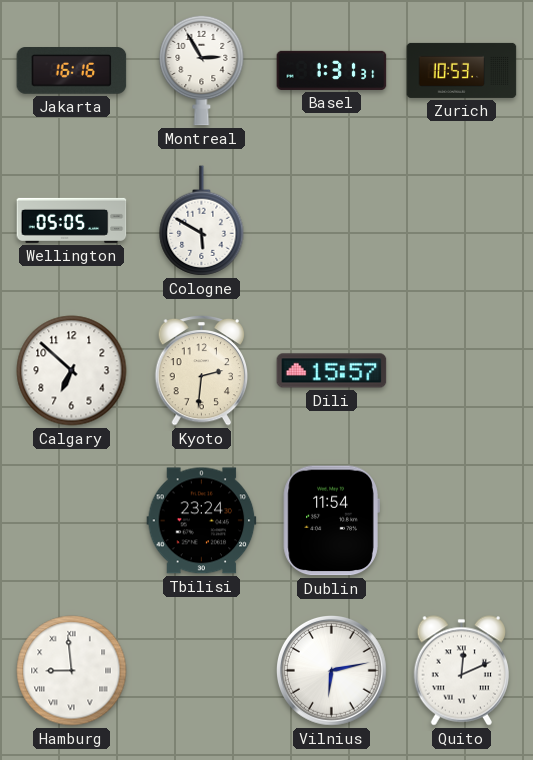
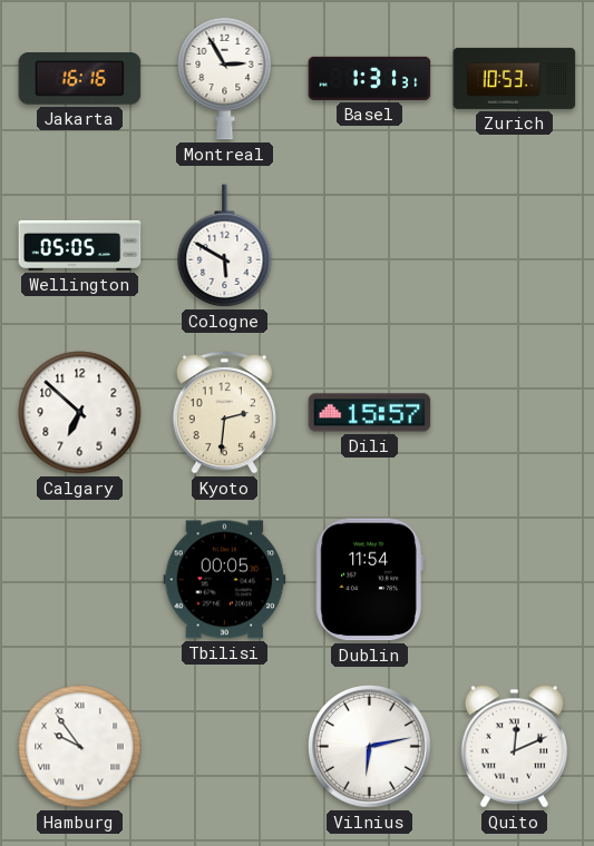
Tbilisi: 23:24 -> 00:05 (225, 580)
Hamburg: 8:59 -> 9:54 (80, 747)
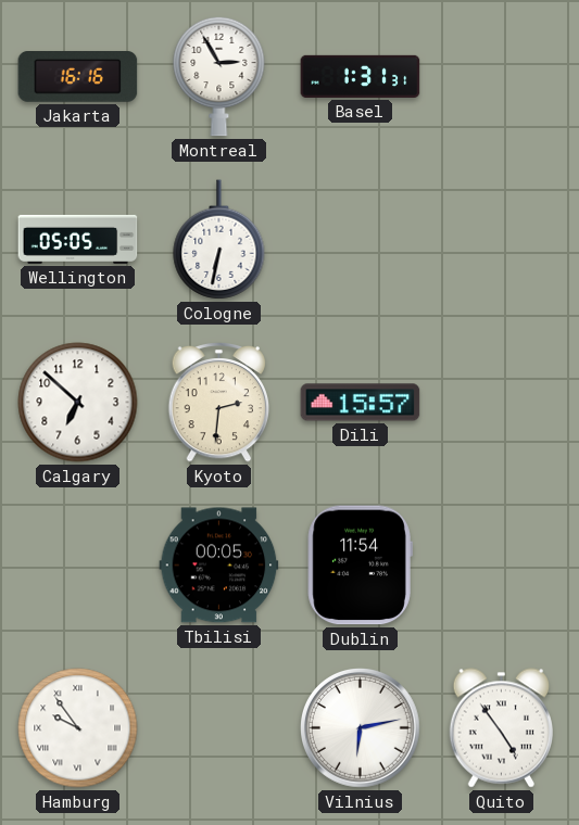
Zurich: 10:53 -> none (515, 78)
Cologne: 5:50 -> 6:32 (219, 240)
Quito: 12:11 -> 4:54 (501, 728)
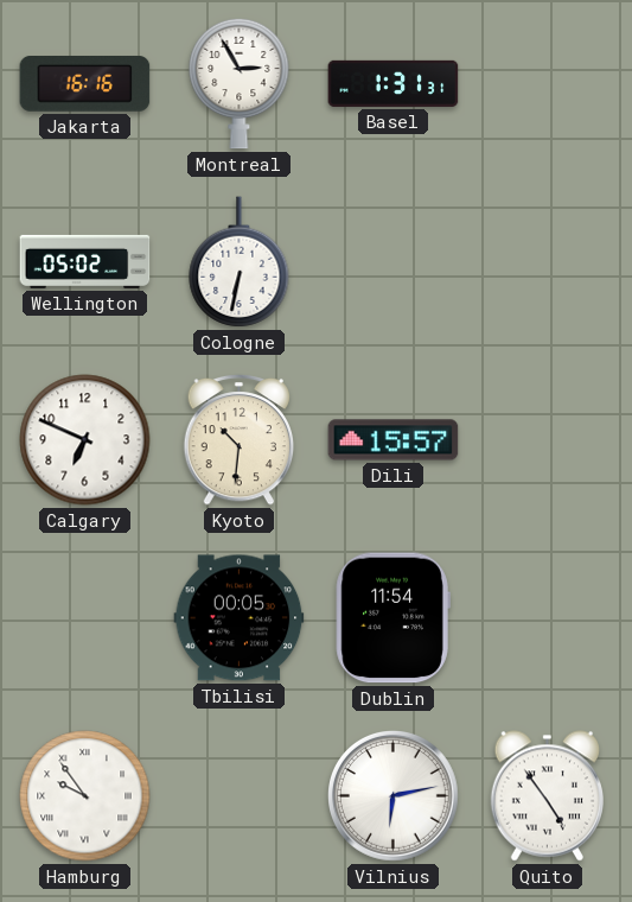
Wellington: 05:05 -> 05:02 (85, 261)
Calgary: 6:52 -> 6:49 (85, 440)
Kyoto: 2:31 -> 10:31 (240, 439)
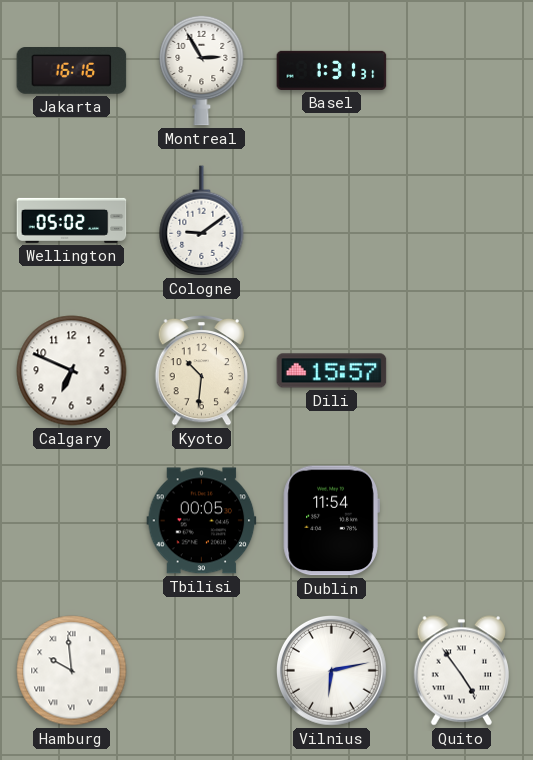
Cologne: 6:32 -> 9:09 (202, 221)
Hamburg: 9:54 -> 9:59 (72, 671)
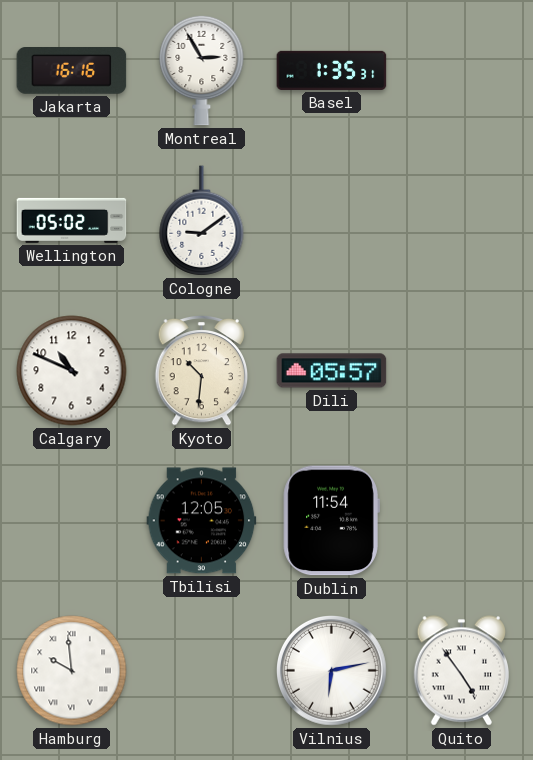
Basel: 1:31 -> 1:35 (332, 70)
Calgary: 6:49 -> 10:49 (72, 371)
Dili: 15:57 -> 05:57 (332, 371)
Tbilisi: 00:05 -> 12:05 (202, 521)
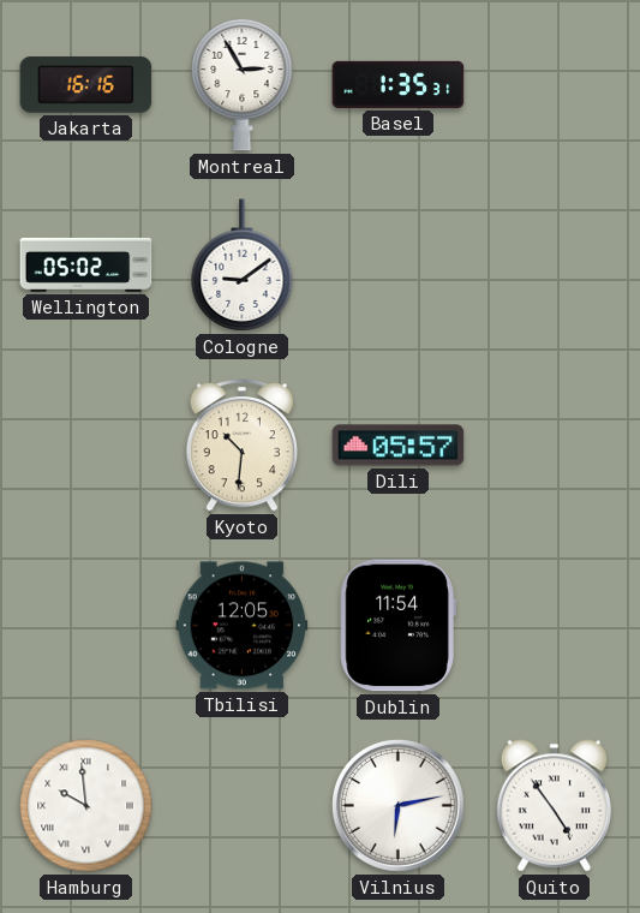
Calgary: 10:49 -> none (72, 371)
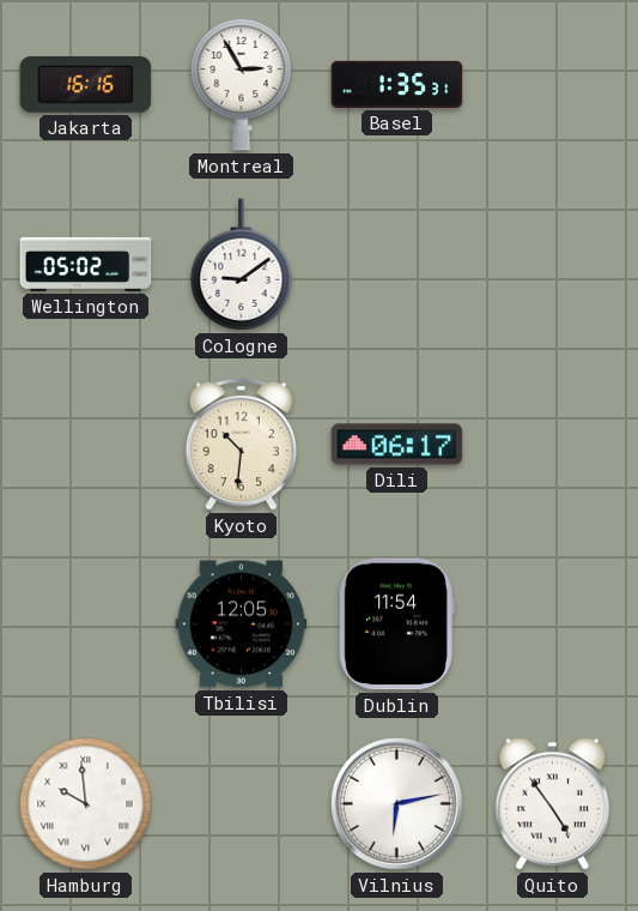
Dili: 05:57 -> 06:17 (397, 445)
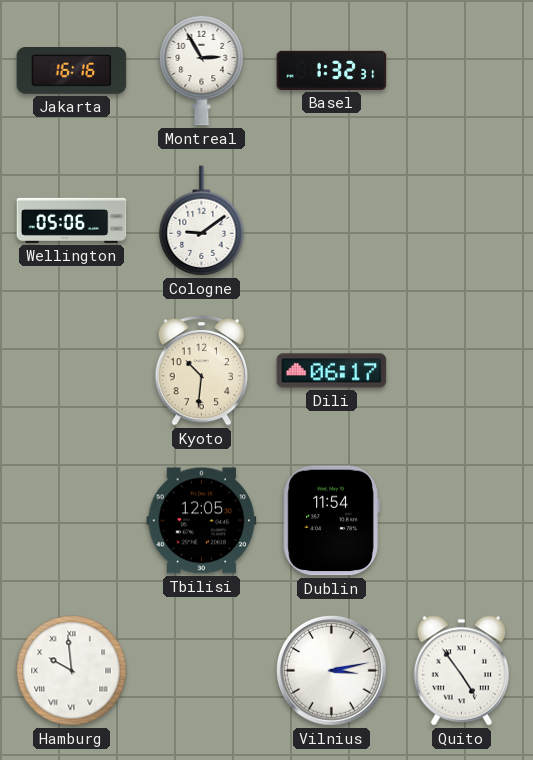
Basel: 1:35 -> 1:32 (332, 70)
Wellington: 05:02 -> 05:06 (72, 220)
Vilnius: 6:13 -> 3:13 (332, 671)
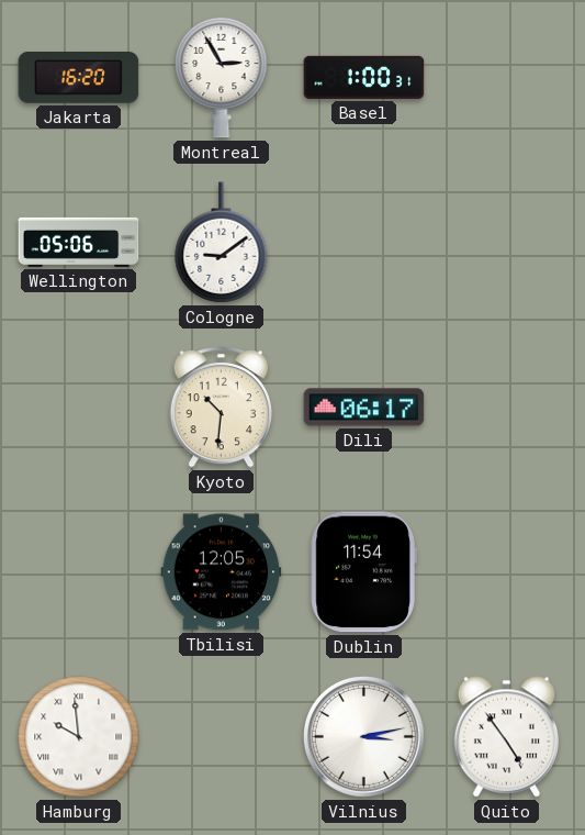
Jakarta: 16:16 -> 16:20 (79, 78)
Basel: 1:32 -> 1:00 (364, 77)
